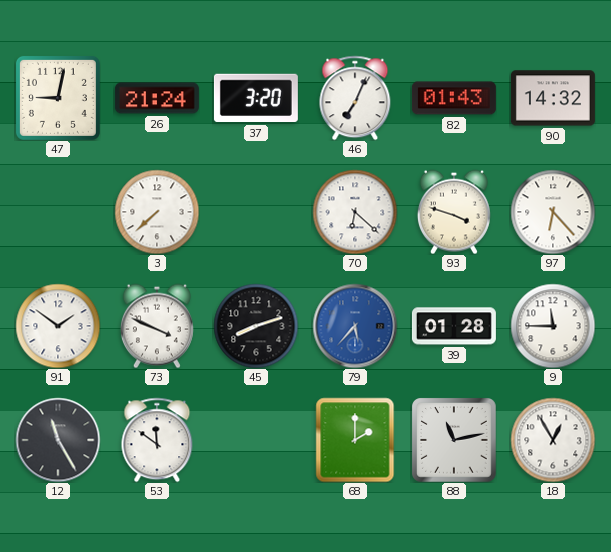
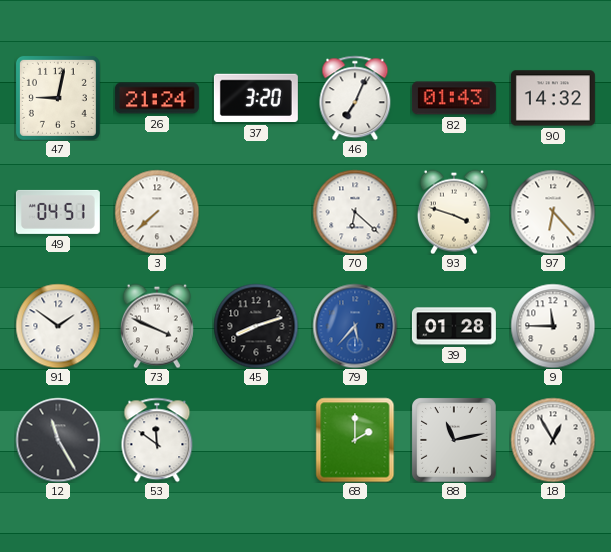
49: none -> 04:51 (58, 212)
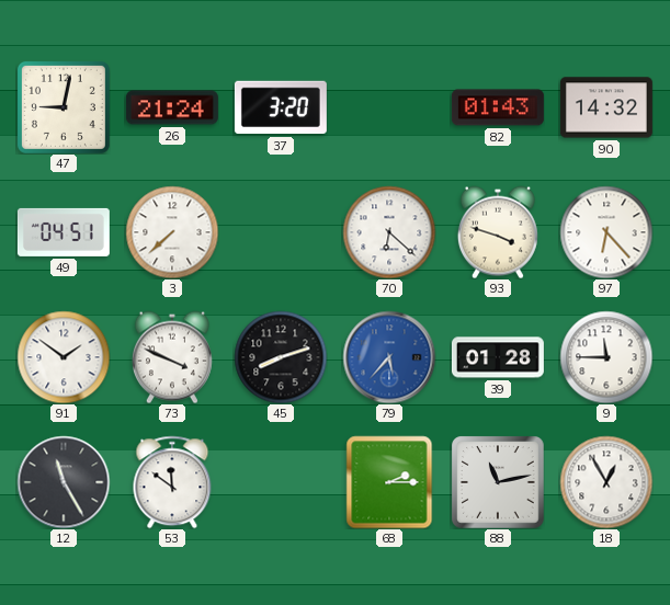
46: 7:04 -> none (355, 98)
68: 2:00 -> 2:15 (389, 482)
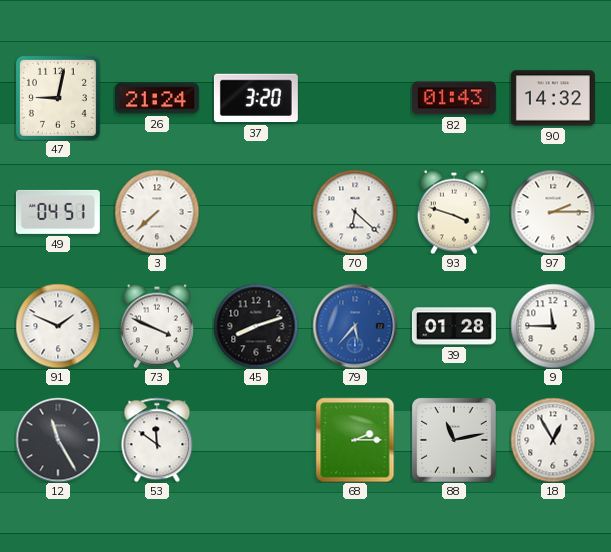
97: 6:23 -> 2:15 (553, 212)
91: 1:51 -> 1:49 (58, 326)
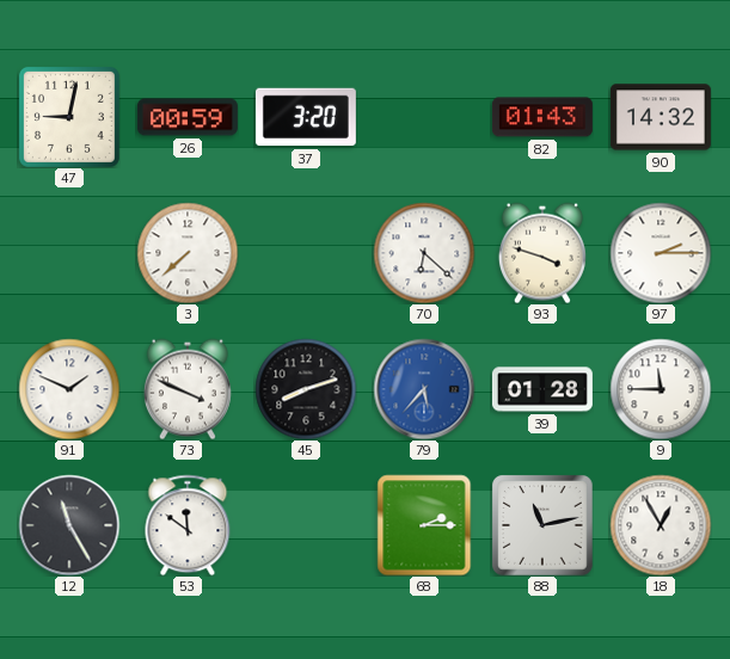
26: 21:24 -> 00:59 (188, 117)
49: 04:51 -> none (58, 212)
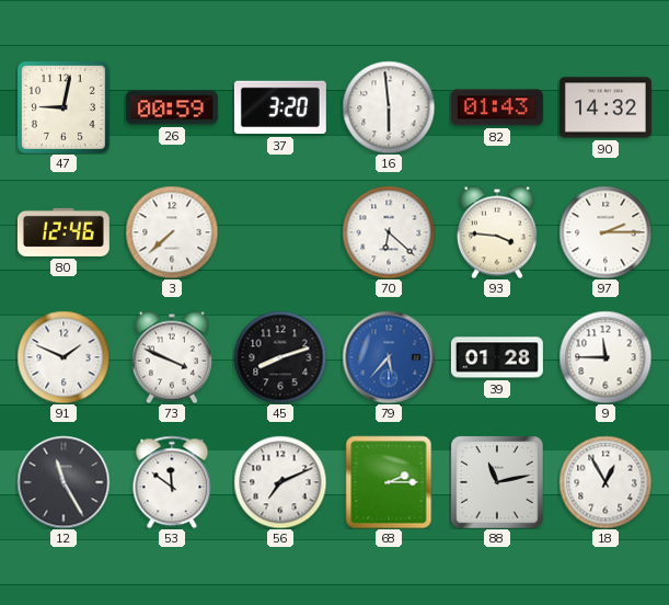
16: none -> 5:59 (389, 107)
80: none -> 12:46 (64, 232)
93: 3:48 -> 3:46 (497, 232)
56: none -> 7:11 (280, 482)
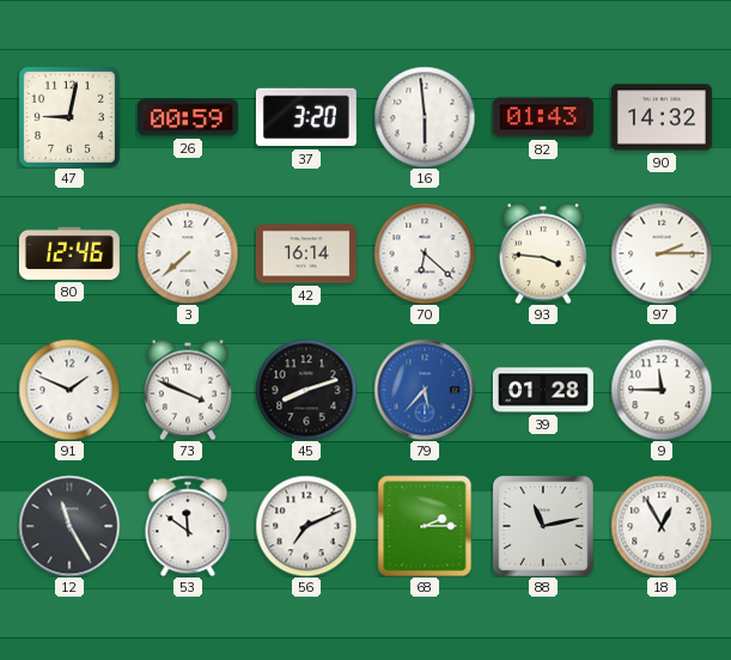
42: none -> 16:14 (306, 253)
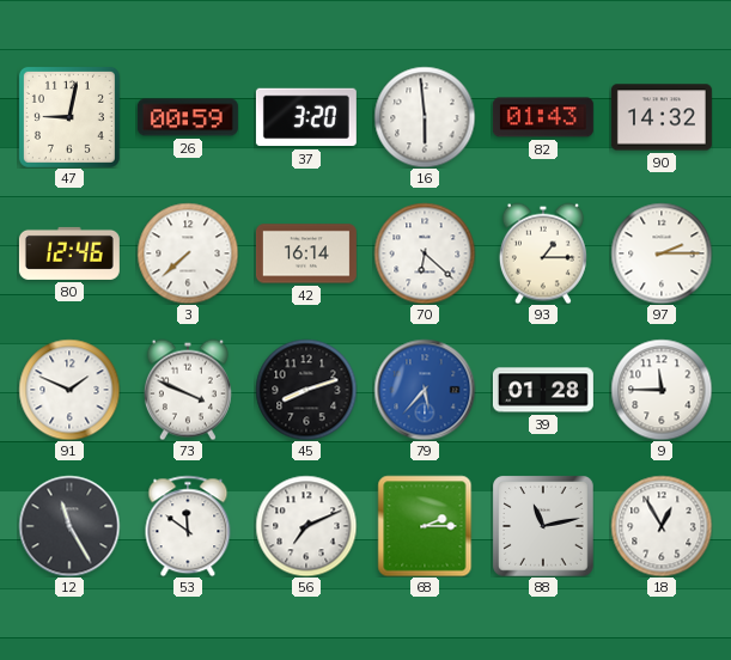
93: 3:46 -> 1:15 (543, 253)
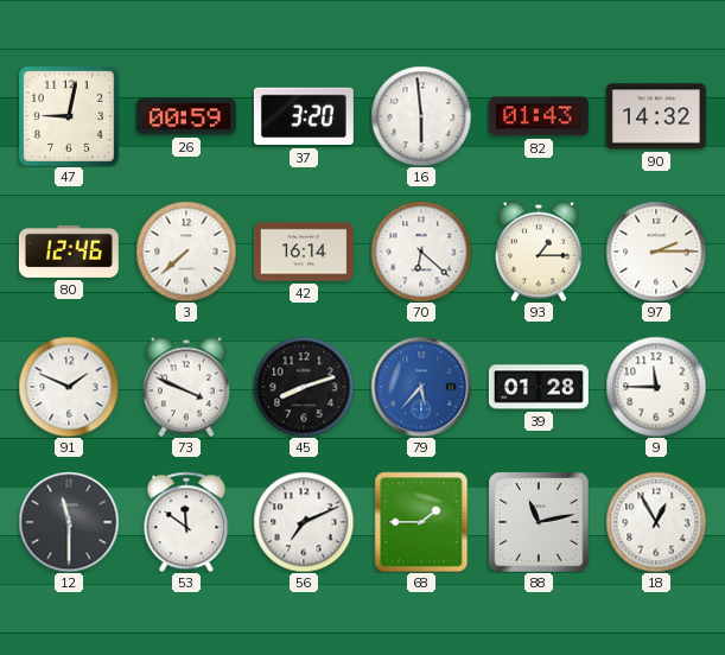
12: 11:25 -> 11:30 (69, 522)
68: 2:15 -> 1:45 (421, 522)
